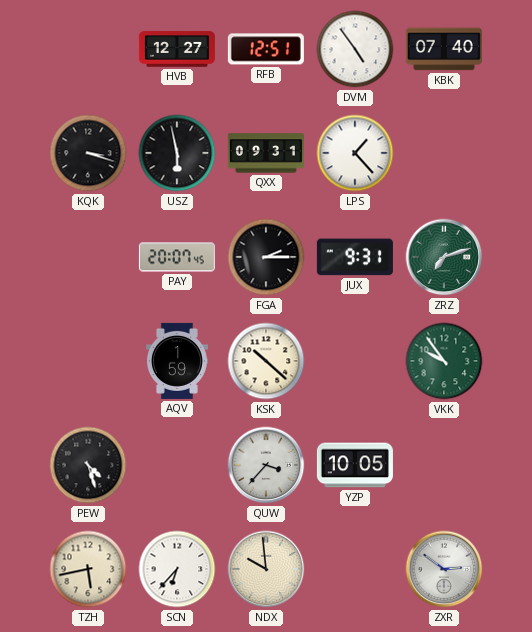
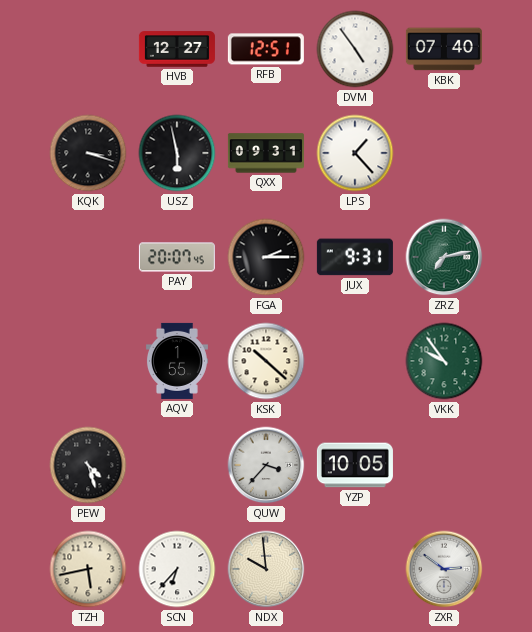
ZRZ: 7:12 -> 7:13 (444, 257)
AQV: 1:59 -> 1:55 (177, 361)
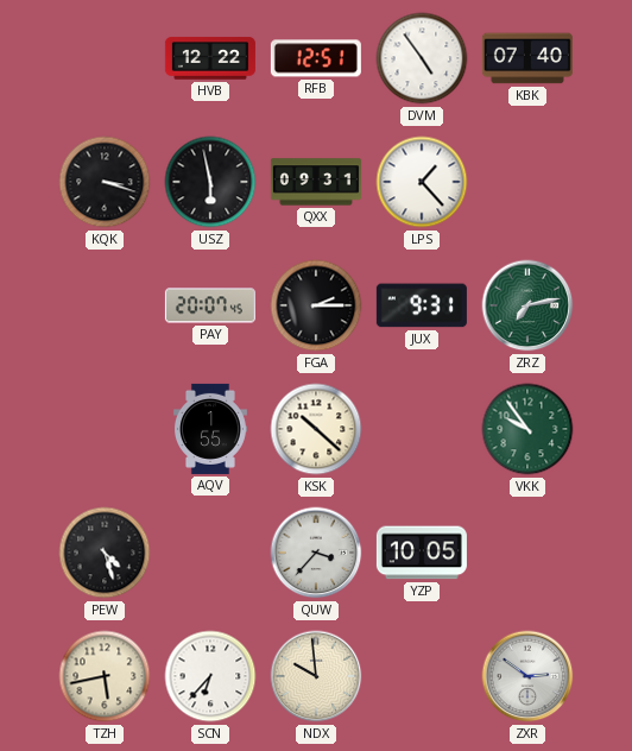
HVB: 12:27 -> 12:22 (210, 58)
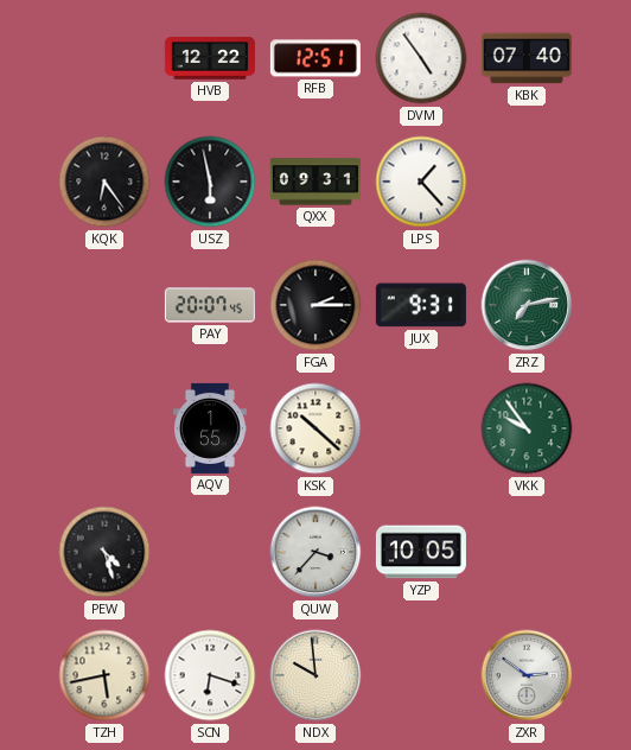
KQK: 3:18 -> 6:24 (104, 182)
SCN: 6:37 -> 6:18 (210, 675)
